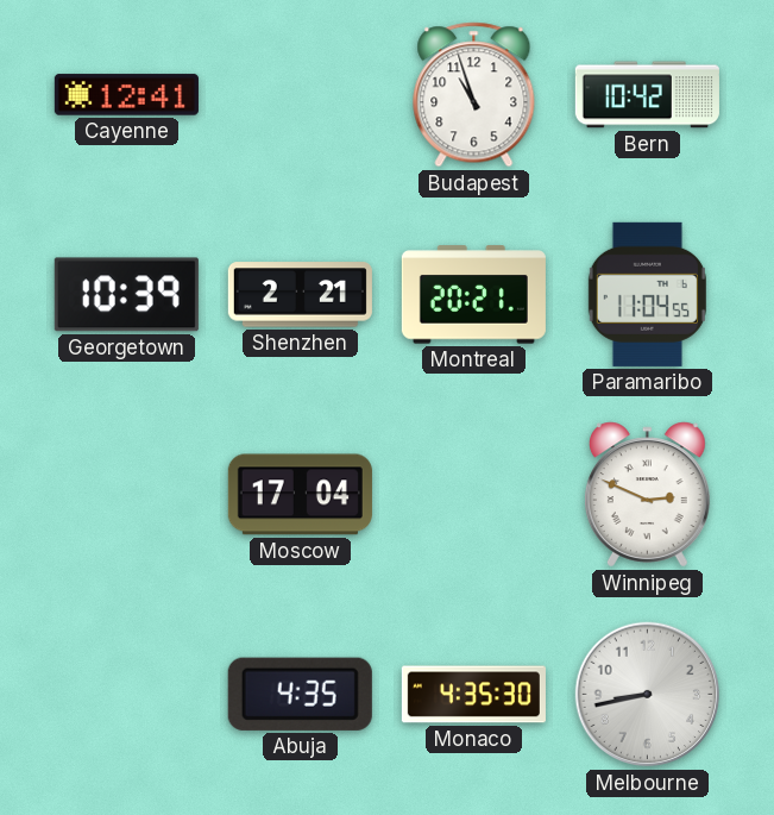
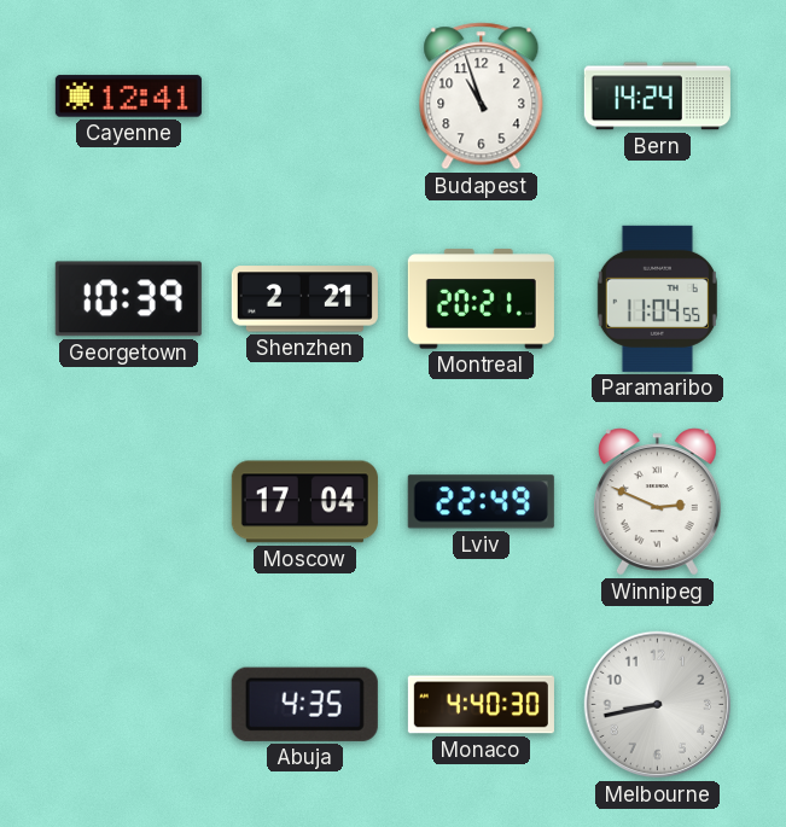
Bern: 10:42 -> 14:24 (657, 97)
Lviv: none -> 22:49 (481, 502)
Monaco: 4:35 -> 4:40 (481, 705)
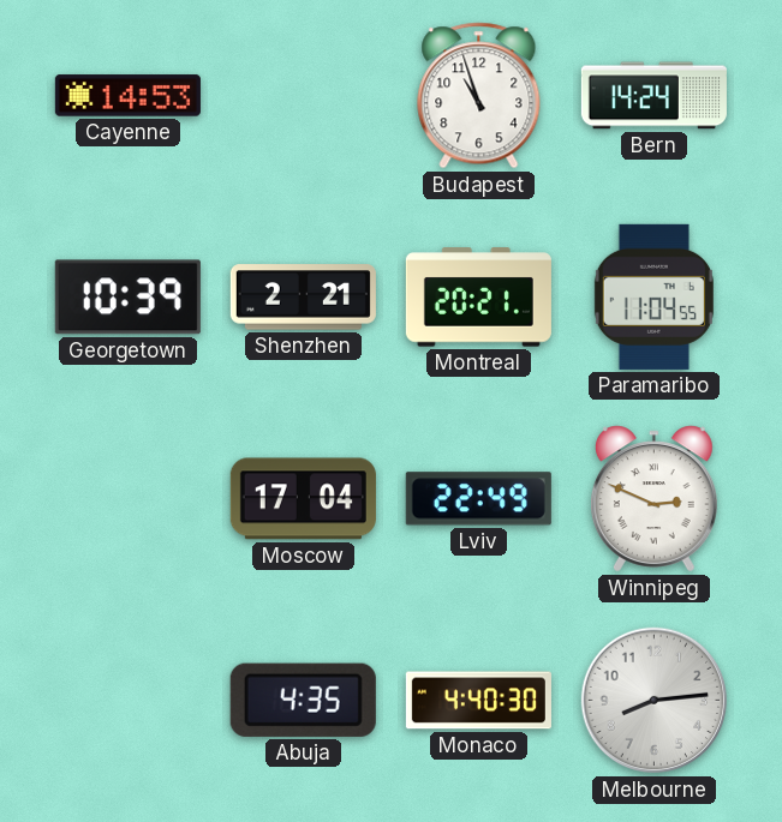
Cayenne: 12:41 -> 14:53 (127, 96)
Melbourne: 8:43 -> 8:14 (655, 701)
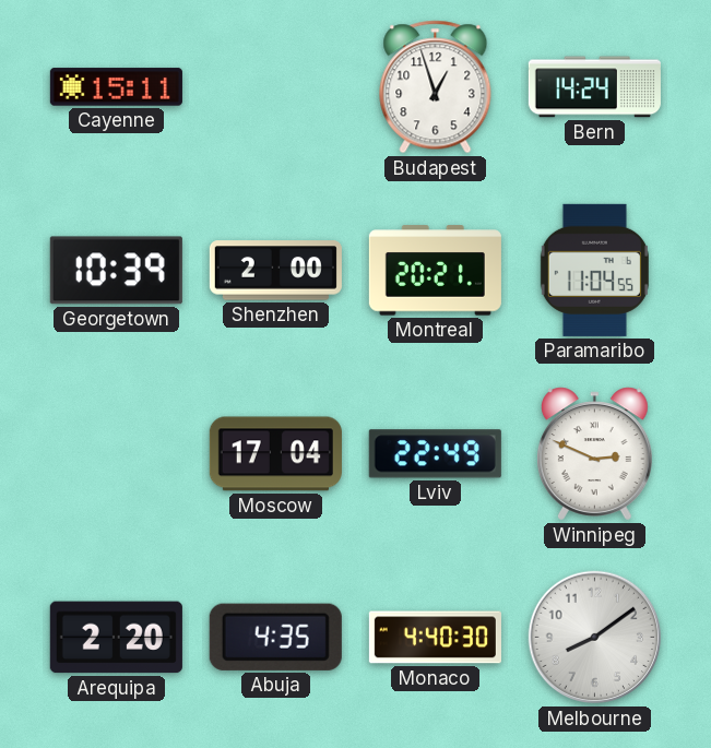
Cayenne: 14:53 -> 15:11 (116, 87)
Budapest: 10:57 -> 12:57 (436, 87)
Shenzhen: 2:21 -> 2:00 (275, 271)
Arequipa: none -> 2:20 (116, 638)
Melbourne: 8:14 -> 8:09 (595, 638)
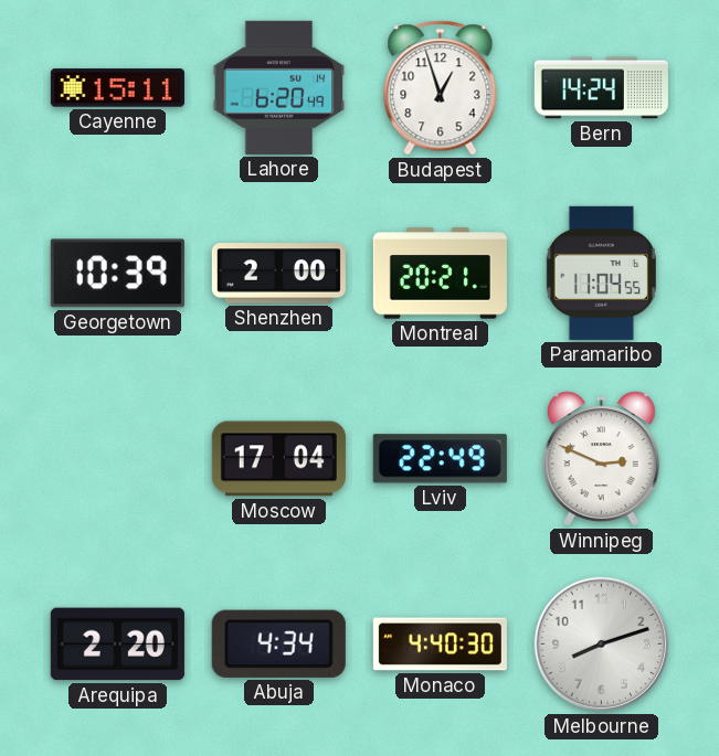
Lahore: none -> 6:20 (279, 87)
Abuja: 4:35 -> 4:34 (278, 643)
Melbourne: 8:09 -> 8:12 (602, 645)
